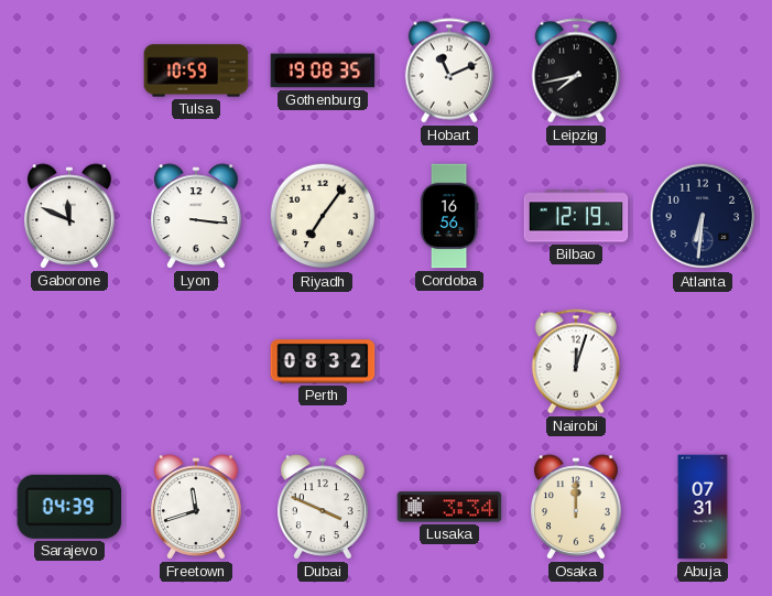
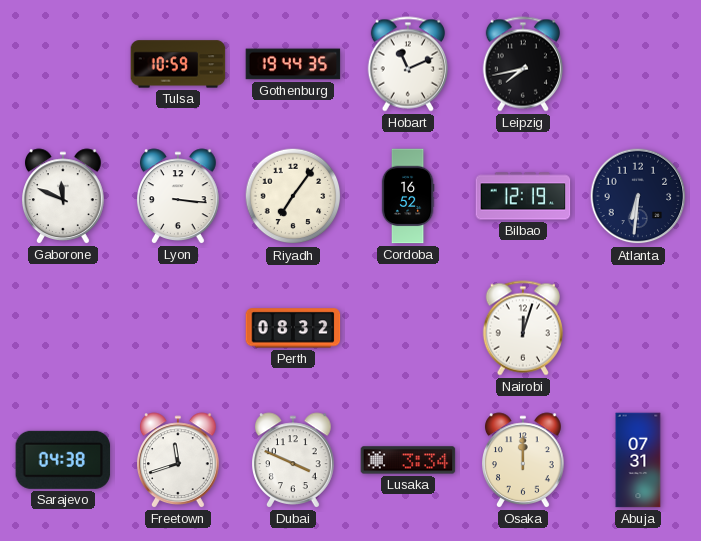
Gothenburg: 19:08 -> 19:44 (293, 64)
Cordoba: 16:56 -> 16:52 (408, 196)
Sarajevo: 04:39 -> 04:38 (63, 460)
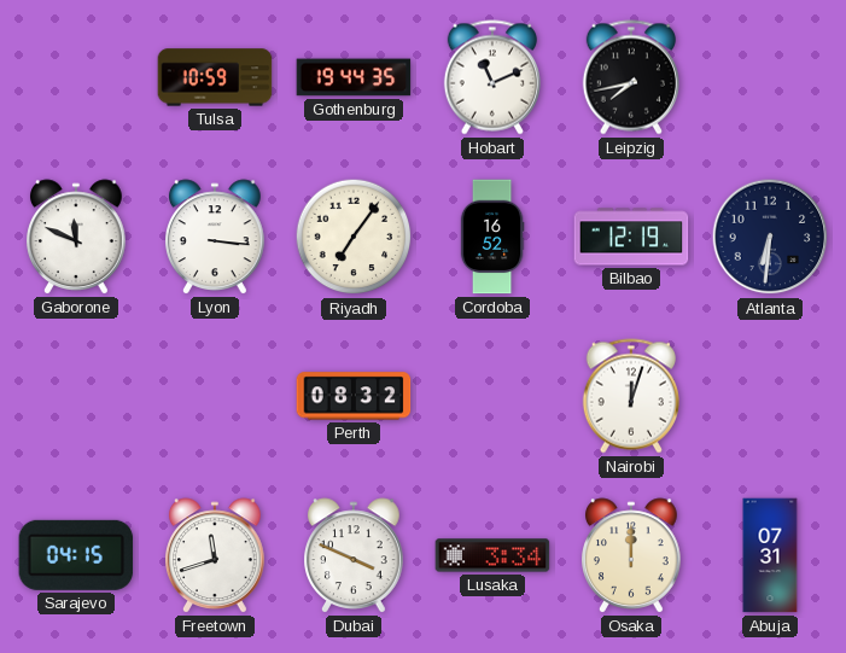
Sarajevo: 04:38 -> 04:15 (76, 555)
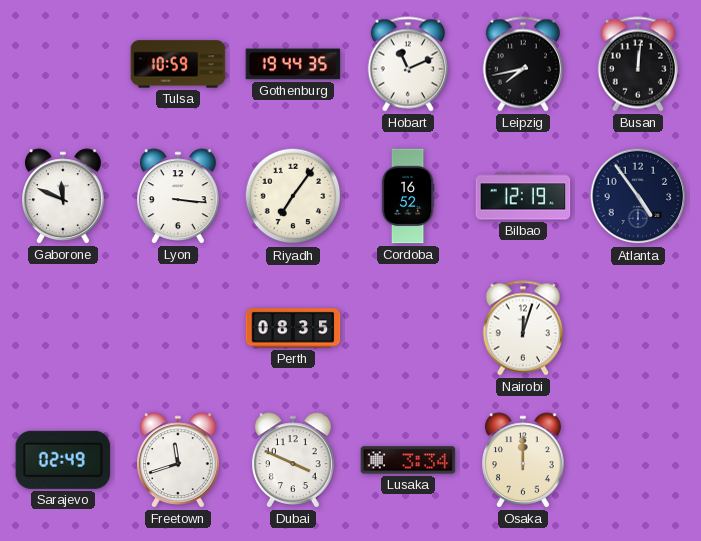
Busan: none -> 12:01 (638, 64)
Atlanta: 6:31 -> 4:54 (638, 196)
Perth: 08:32 -> 08:35 (293, 328)
Sarajevo: 04:15 -> 02:49 (63, 460)
Abuja: 07:31 -> none (770, 555)
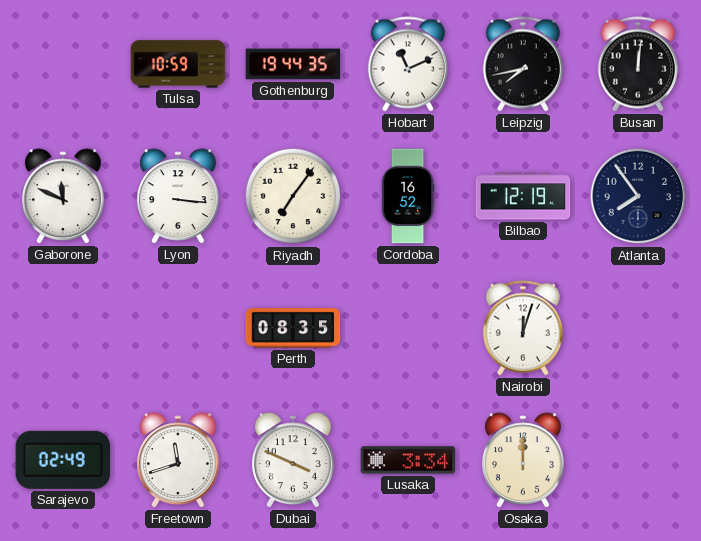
Atlanta: 4:54 -> 7:54 (638, 196)
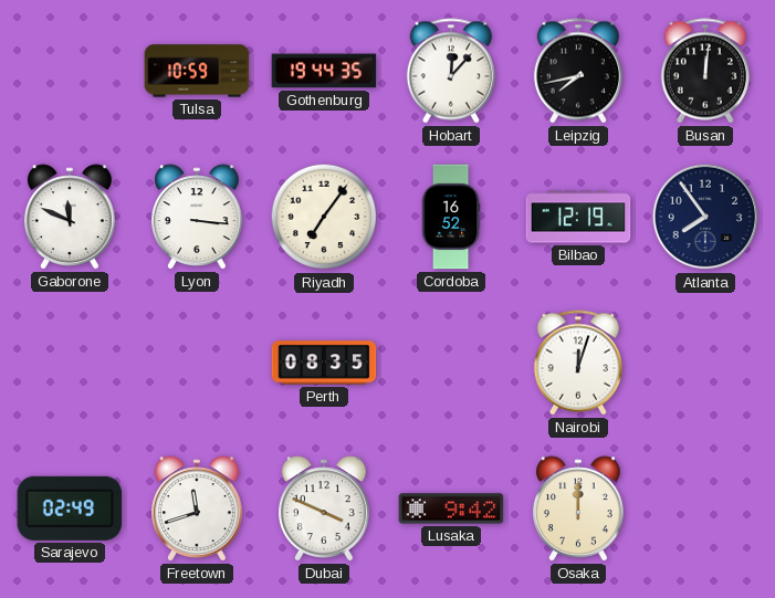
Hobart: 11:11 -> 12:07 (451, 71)
Lusaka: 3:34 -> 9:42 (451, 508)
